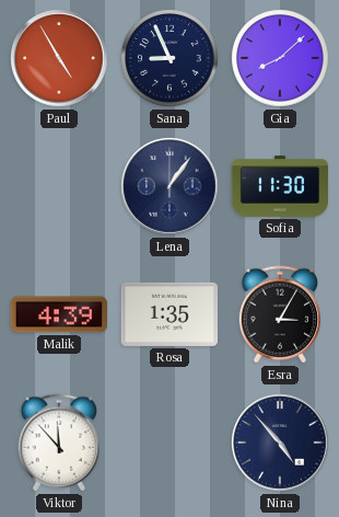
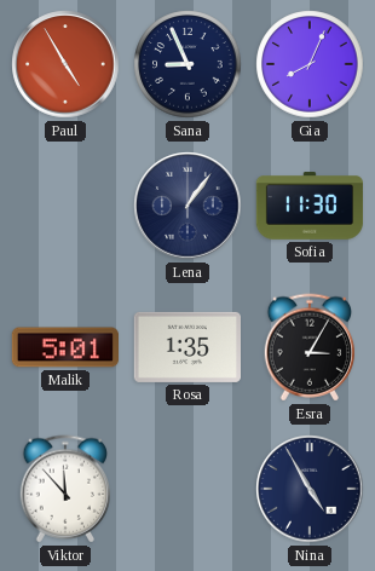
Gia: 8:08 -> 8:04 (310, 64)
Malik: 4:39 -> 5:01 (64, 347)
Nina: 4:53 -> 4:55 (310, 489)
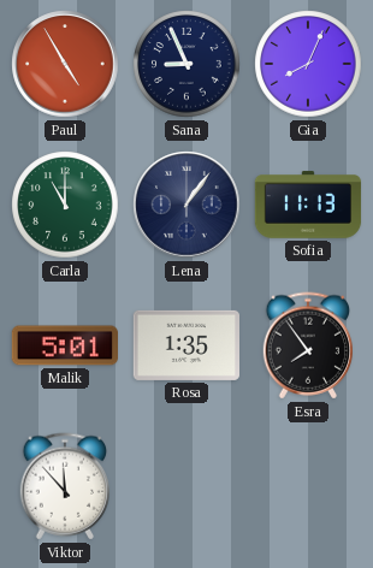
Carla: none -> 11:00 (65, 205)
Sofia: 11:30 -> 11:13 (308, 205)
Esra: 3:05 -> 7:54 (307, 345)
Nina: 4:55 -> none (310, 489)
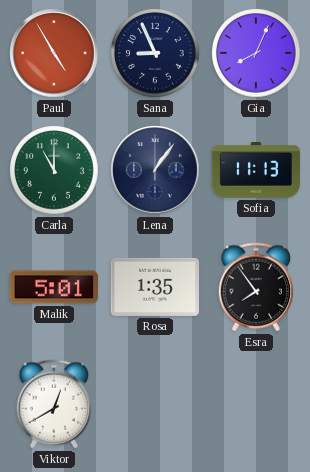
Viktor: 11:53 -> 12:40 (53, 404)
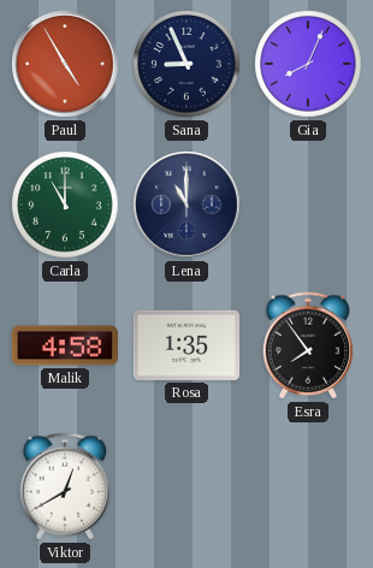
Lena: 1:06 -> 11:00 (186, 205)
Sofia: 11:13 -> none (256, 170)
Malik: 5:01 -> 4:58 (64, 345)
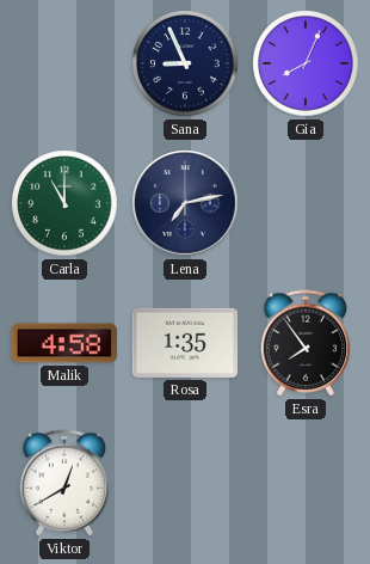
Paul: 4:55 -> none (65, 64)
Lena: 11:00 -> 7:13 (185, 203)
